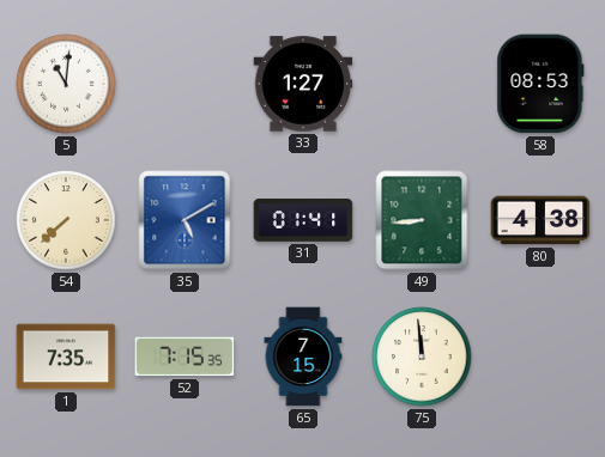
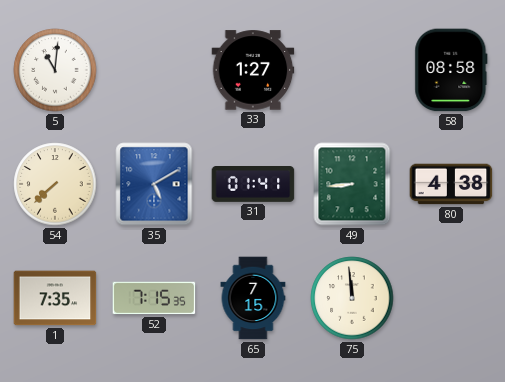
58: 08:53 -> 08:58 (451, 70)
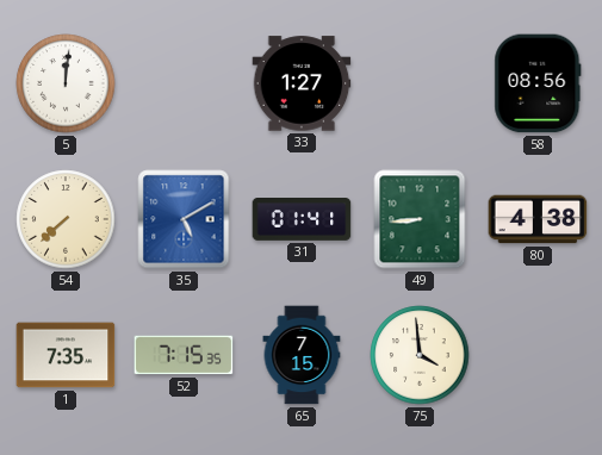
5: 11:01 -> 12:01 (66, 83)
58: 08:58 -> 08:56 (538, 83)
75: 11:59 -> 3:59 (420, 355)
